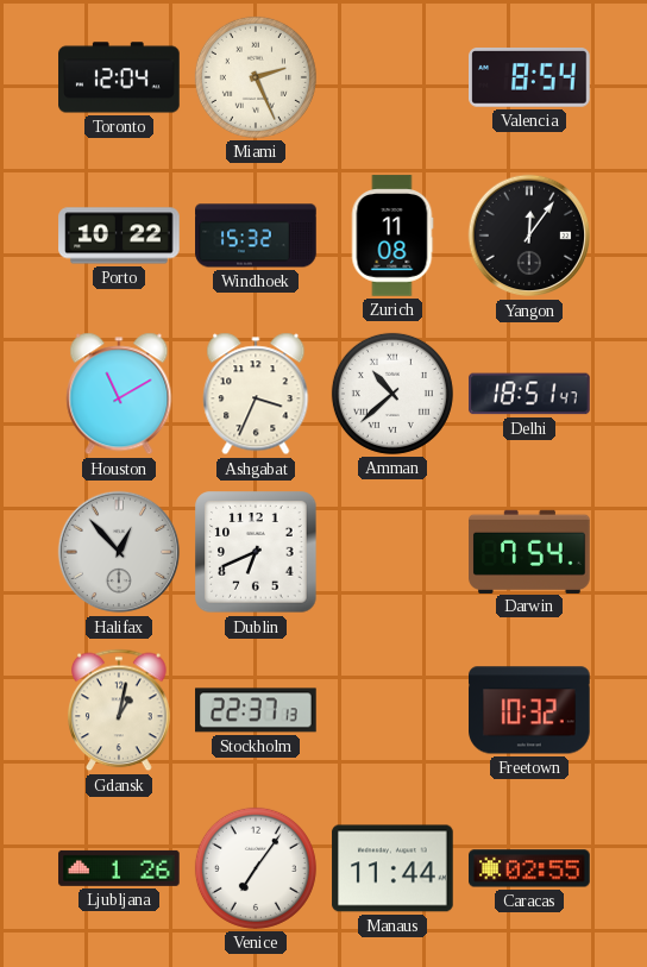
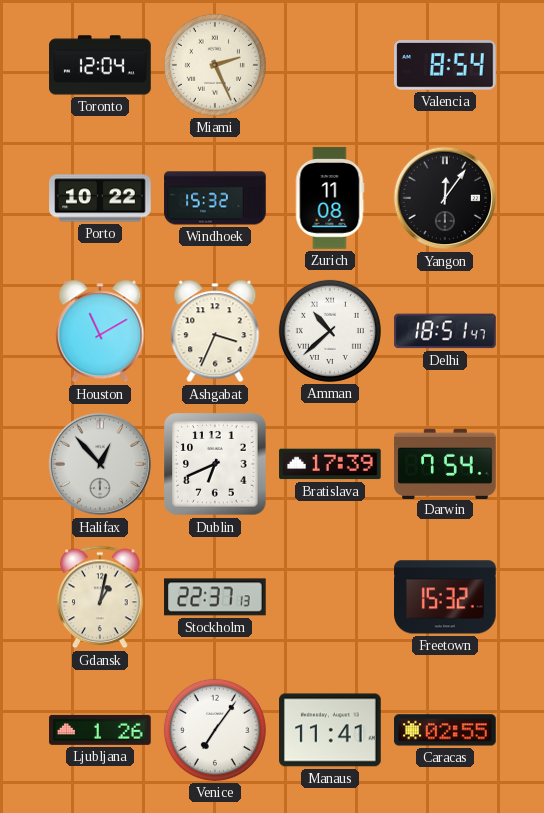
Bratislava: none -> 17:39 (330, 464)
Freetown: 10:32 -> 15:32 (445, 597)
Manaus: 11:44 -> 11:41 (330, 730)
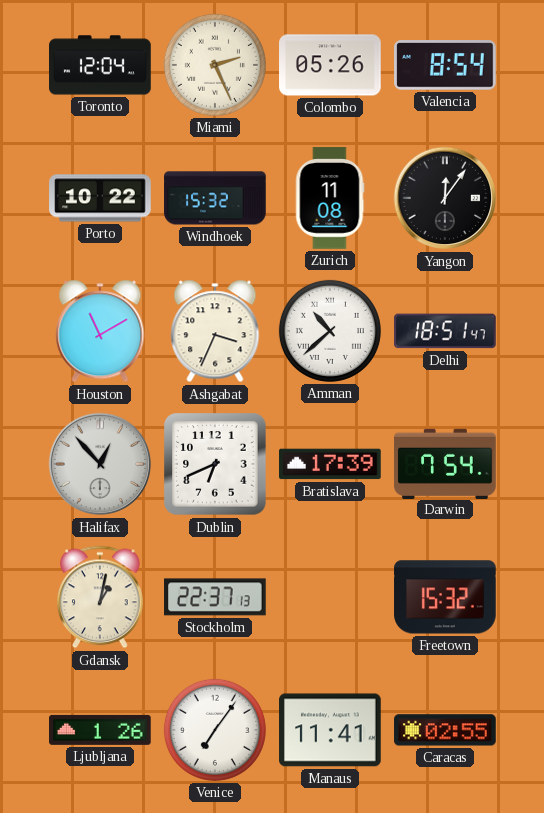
Colombo: none -> 05:26 (330, 65)
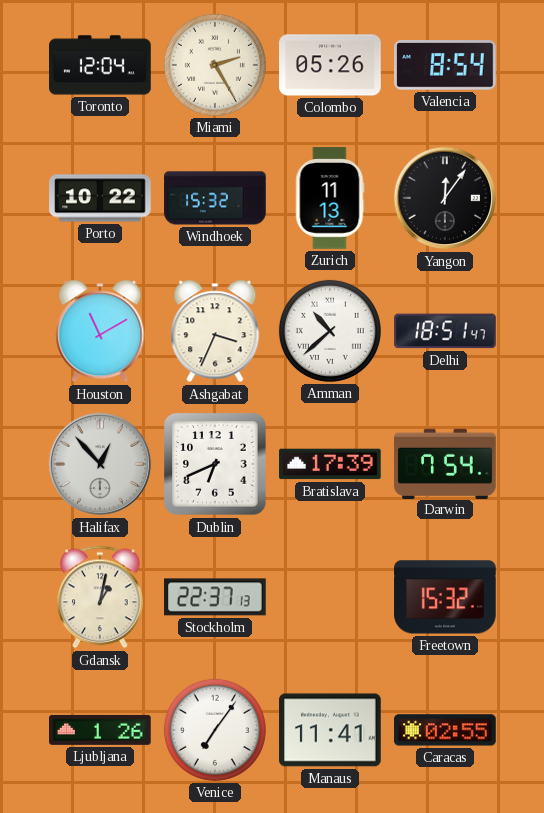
Miami: 2:26 -> 2:25 (215, 65)
Zurich: 11:08 -> 11:13 (330, 198)
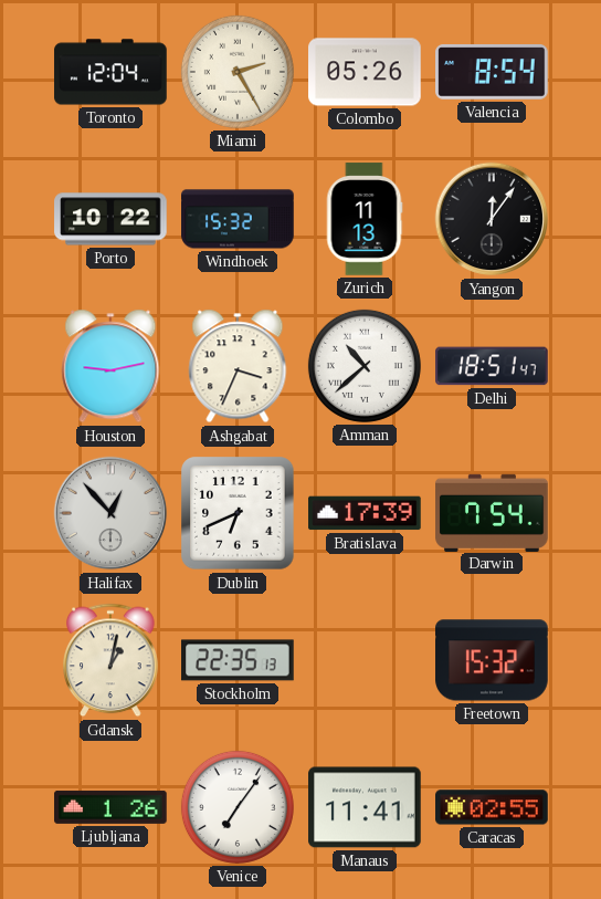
Houston: 11:10 -> 9:13 (110, 366)
Stockholm: 22:37 -> 22:35 (238, 660)
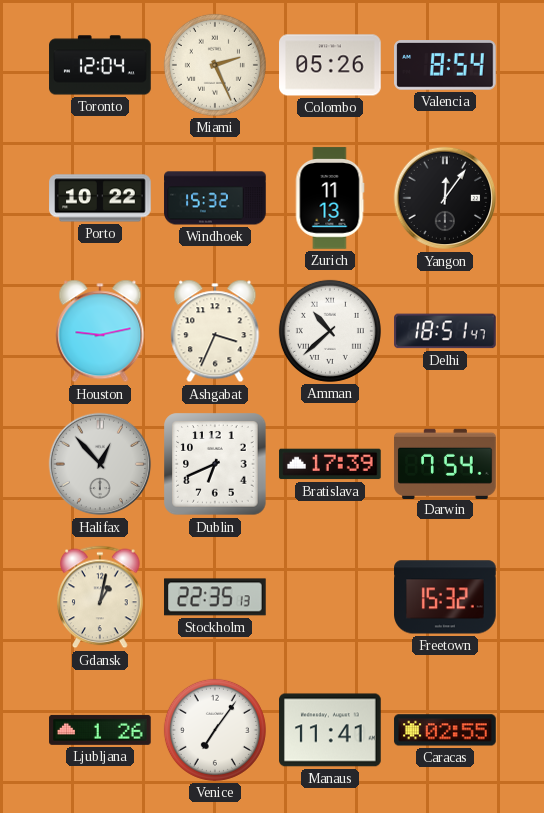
Miami: 2:25 -> 2:26 (215, 65)
